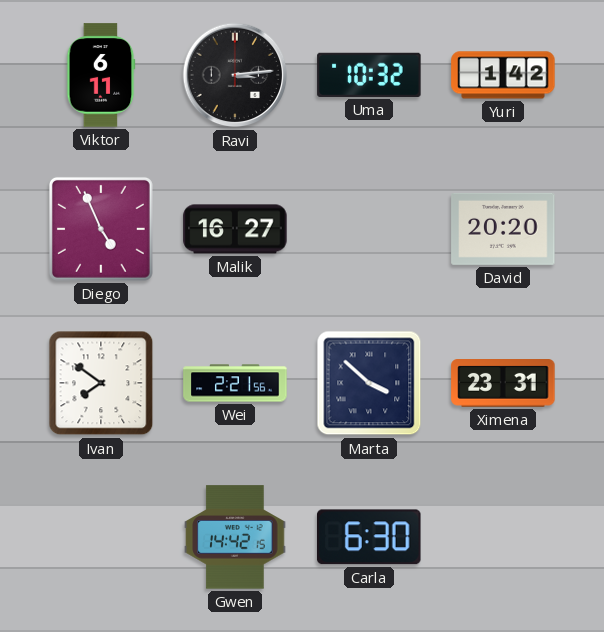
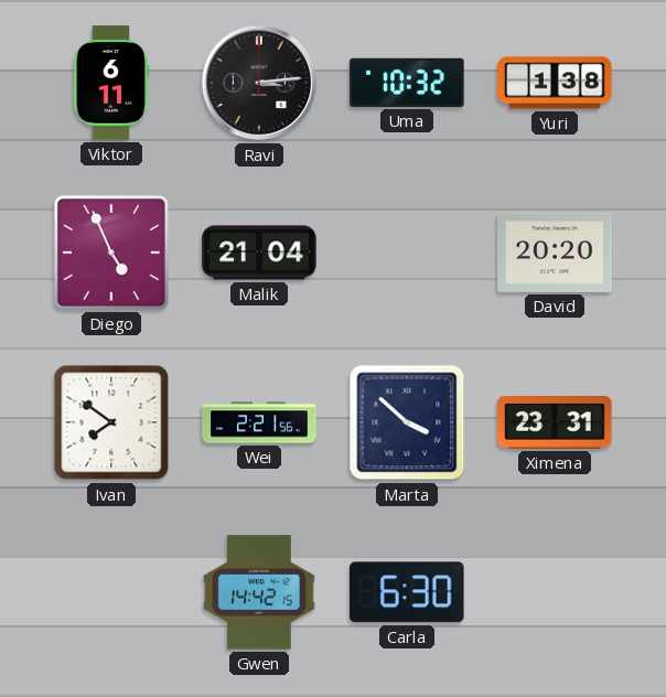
Yuri: 1:42 -> 1:38 (555, 83)
Malik: 16:27 -> 21:04 (259, 253)
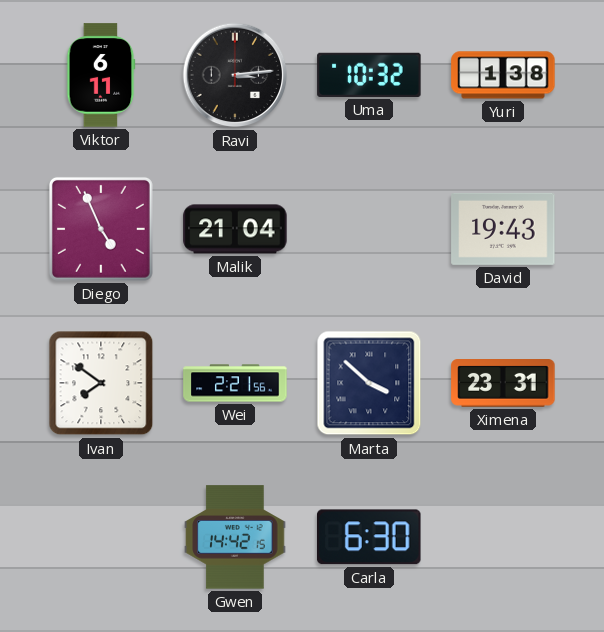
David: 20:20 -> 19:43 (503, 229)
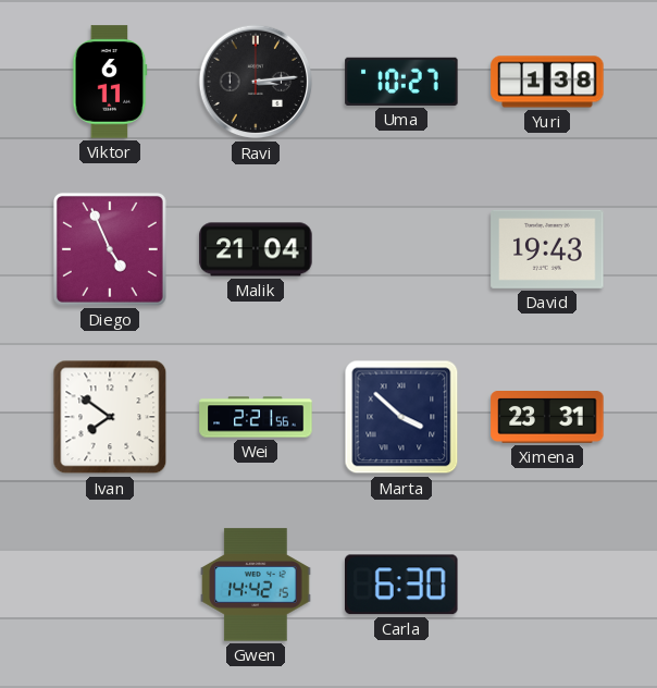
Uma: 10:32 -> 10:27 (401, 82)
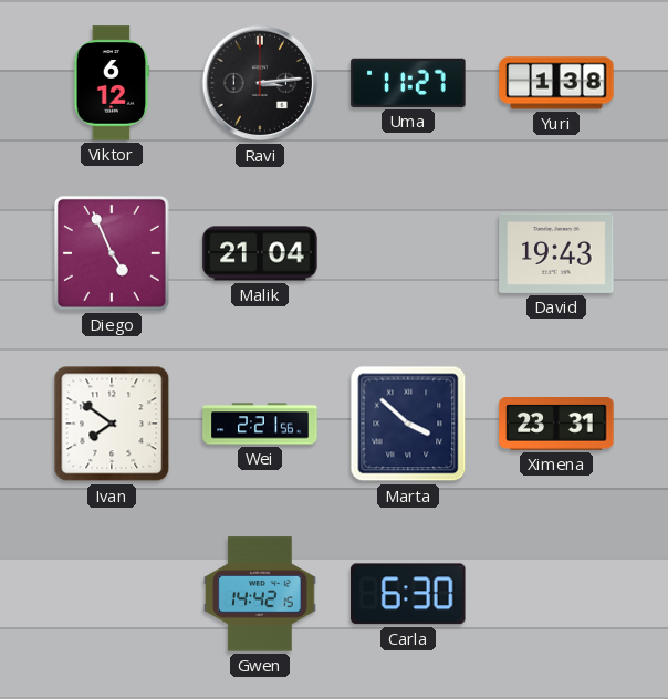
Viktor: 6:11 -> 6:12 (112, 83)
Uma: 10:27 -> 11:27 (408, 83)
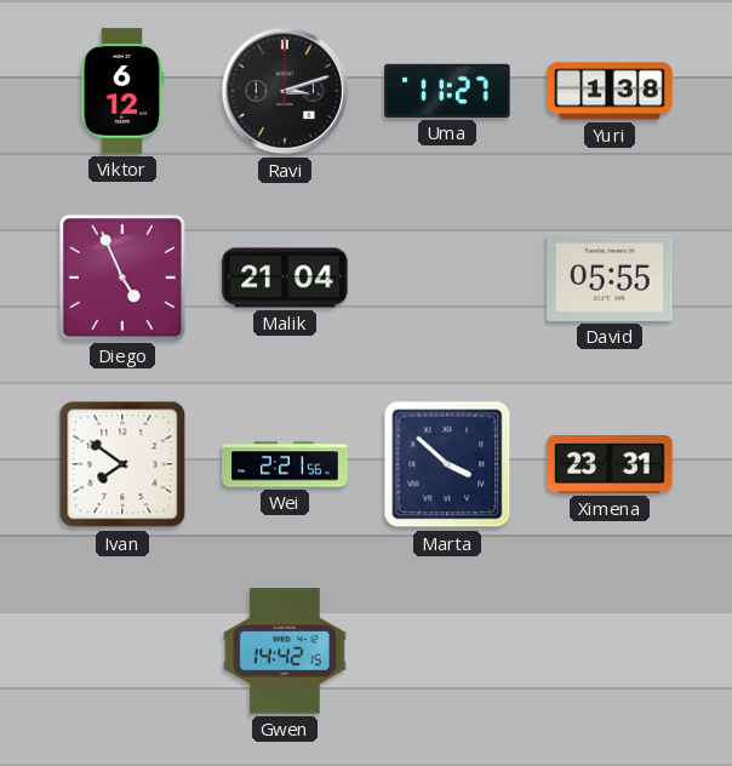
Ravi: 3:14 -> 3:12 (285, 91)
David: 19:43 -> 05:55 (610, 278)
Carla: 6:30 -> none (409, 594)
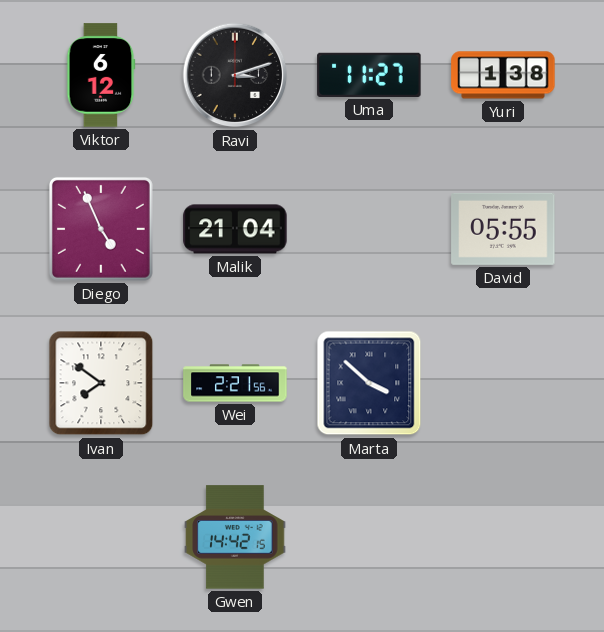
Ximena: 23:31 -> none (610, 465)
